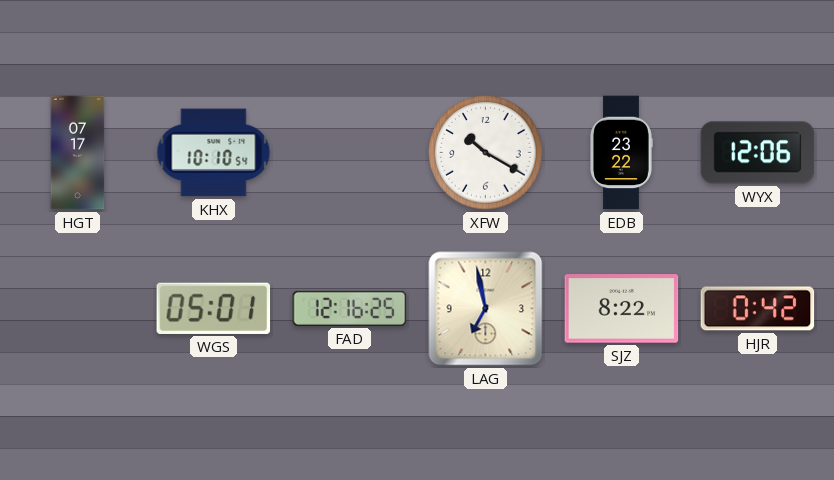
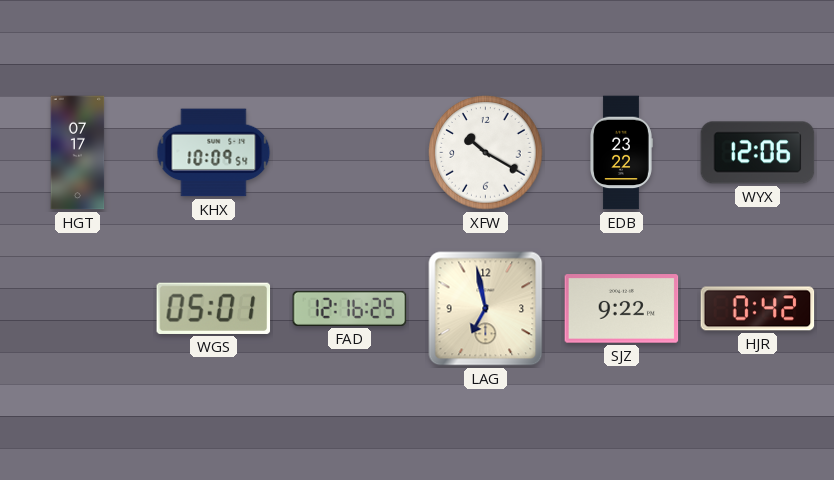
KHX: 10:10 -> 10:09 (214, 153)
SJZ: 8:22 -> 9:22 (622, 309)
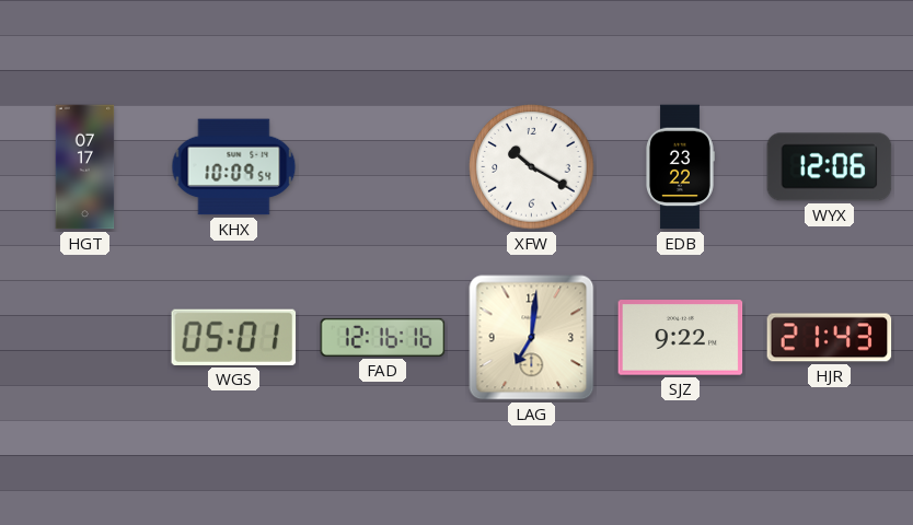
FAD: 12:16:25 -> 12:16:16 (383, 337)
LAG: 6:58 -> 7:01 (532, 338)
HJR: 0:42 -> 21:43 (830, 338)
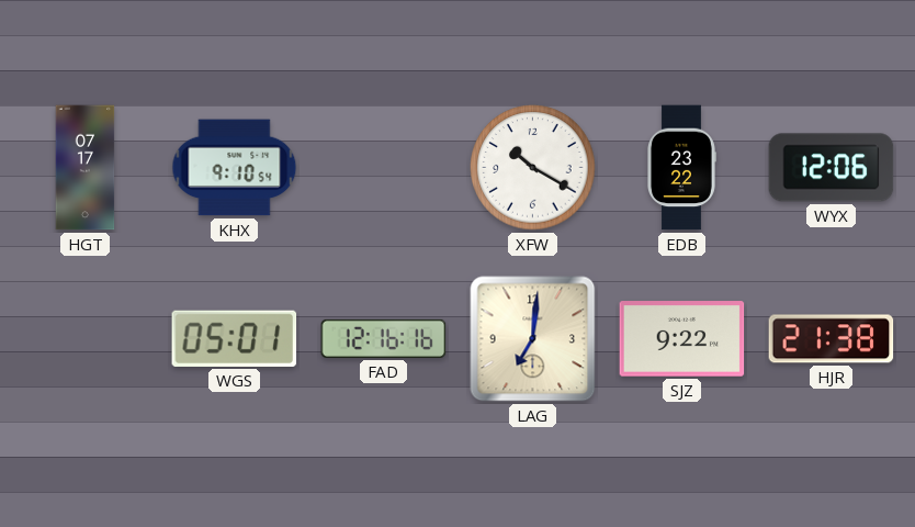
KHX: 10:09 -> 9:10 (235, 168)
HJR: 21:43 -> 21:38 (832, 339)
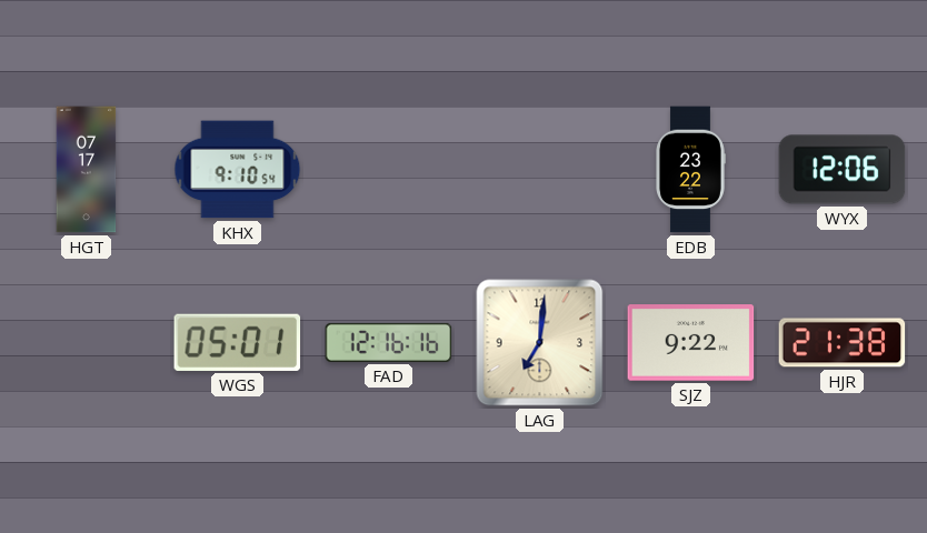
XFW: 10:20 -> none (533, 168)
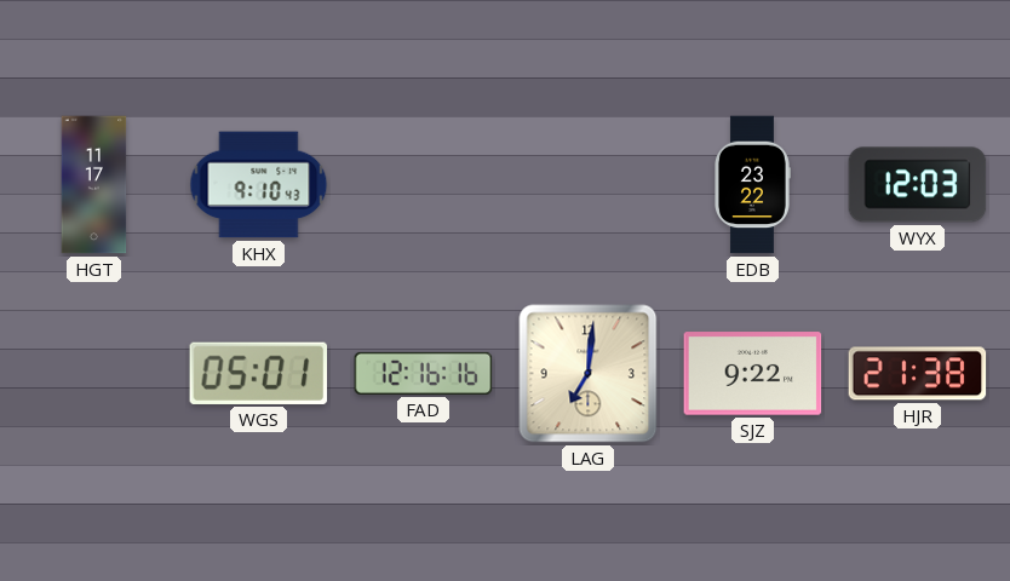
HGT: 07:17 -> 11:17 (94, 185)
KHX: 9:10:54 -> 9:10:43 (259, 185)
WYX: 12:06 -> 12:03 (918, 185)
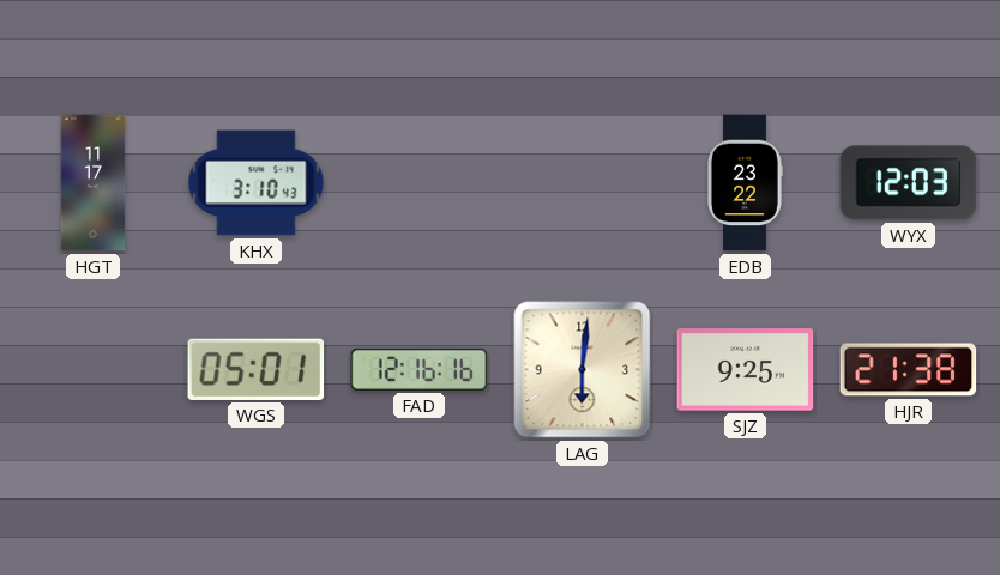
KHX: 9:10 -> 3:10 (257, 183)
LAG: 7:01 -> 6:01 (583, 370)
SJZ: 9:22 -> 9:25 (746, 370)
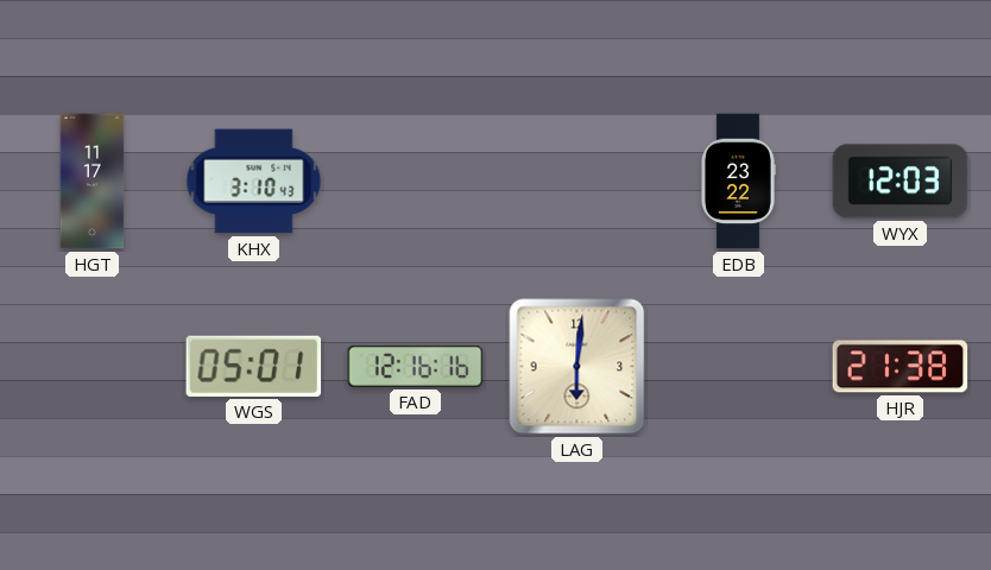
SJZ: 9:25 -> none (746, 370)
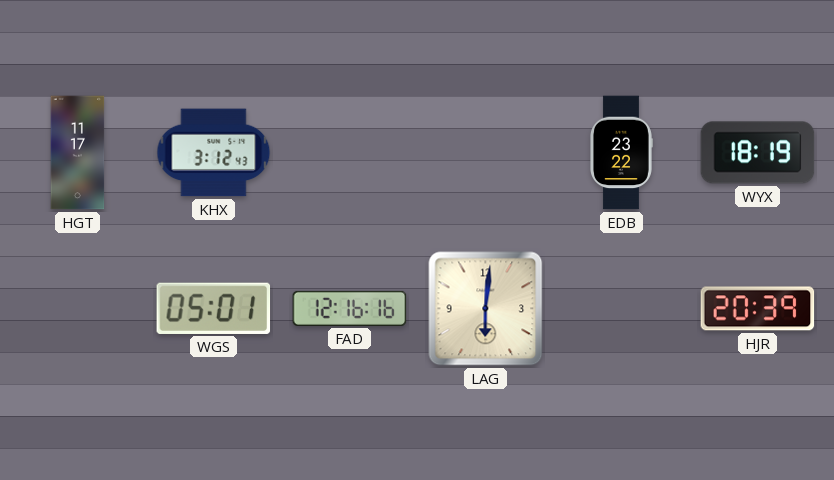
KHX: 3:10 -> 3:12 (214, 153)
WYX: 12:03 -> 18:19 (758, 153)
HJR: 21:38 -> 20:39 (758, 309)
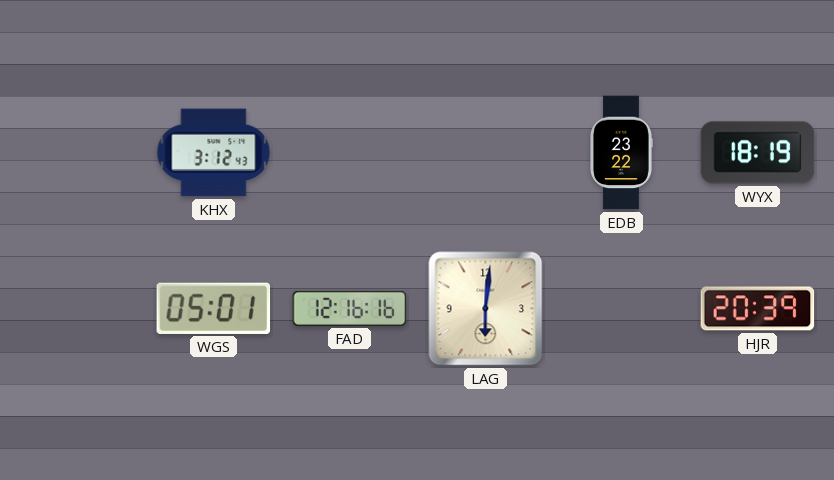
HGT: 11:17 -> none (78, 153)
